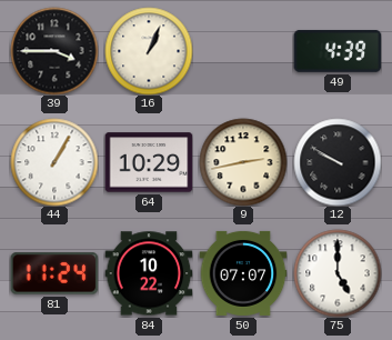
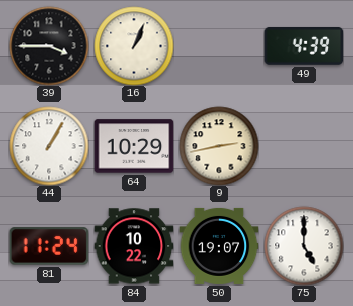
12: 9:50 -> none (338, 162)
50: 07:07 -> 19:07 (219, 246)
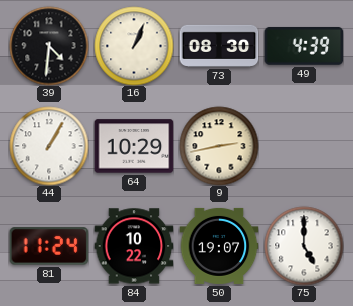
39: 3:45 -> 4:31 (49, 46)
73: none -> 08:30 (219, 46)
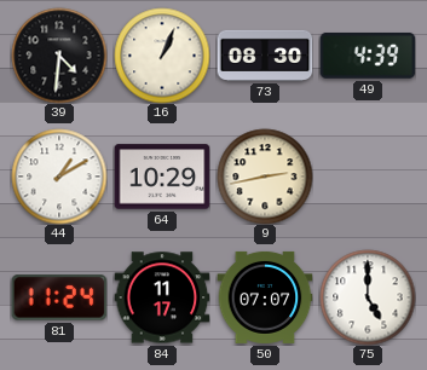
44: 1:05 -> 1:10 (59, 177)
84: 10:22 -> 11:17 (162, 297)
50: 19:07 -> 07:07 (265, 297)
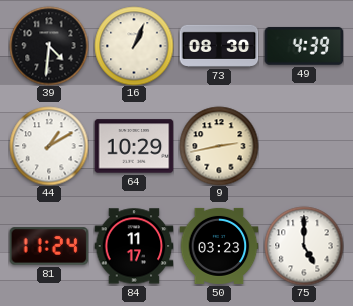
50: 07:07 -> 03:23 (219, 246)
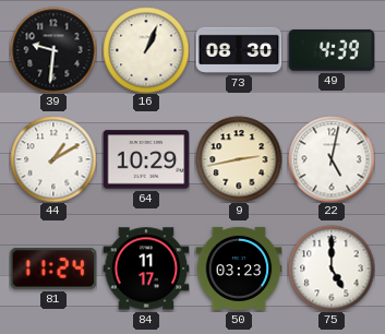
39: 4:31 -> 9:31 (53, 50)
22: none -> 5:02 (332, 159)
